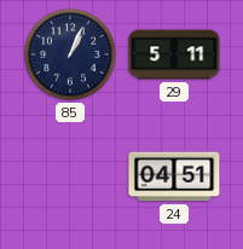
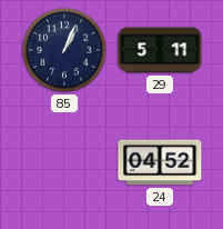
24: 04:51 -> 04:52 (160, 162)
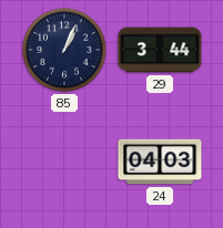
29: 5:11 -> 3:44 (160, 50)
24: 04:52 -> 04:03 (160, 162)
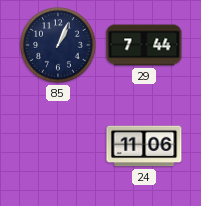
29: 3:44 -> 7:44 (144, 45)
24: 04:03 -> 11:06 (144, 146)
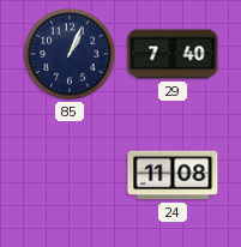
29: 7:44 -> 7:40 (173, 54)
24: 11:06 -> 11:08 (173, 175)
